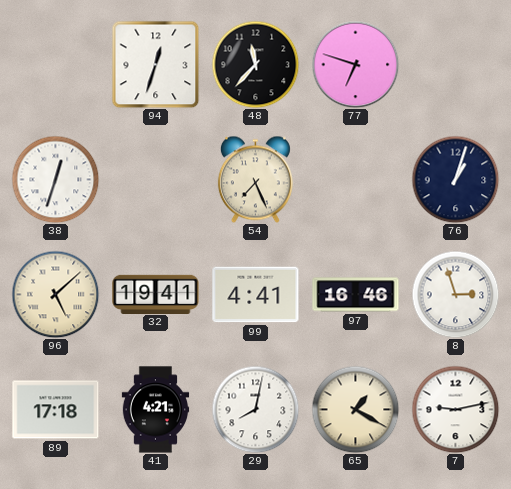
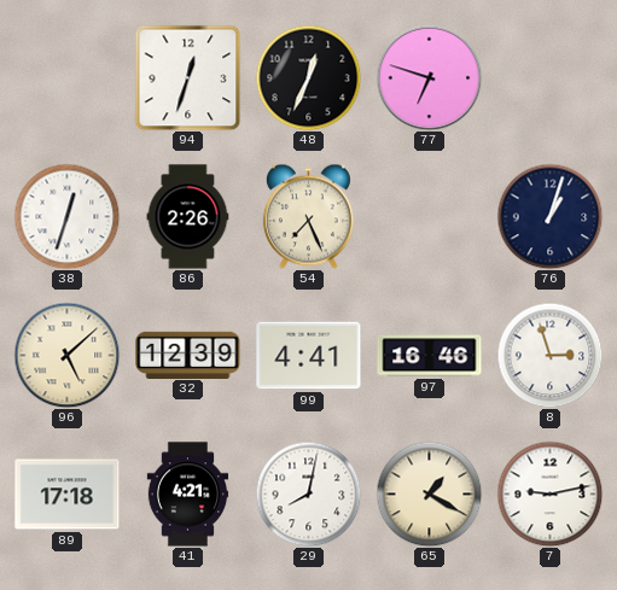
48: 11:37 -> 12:34 (308, 77)
86: none -> 2:26 (188, 217)
32: 19:41 -> 12:39 (188, 355)
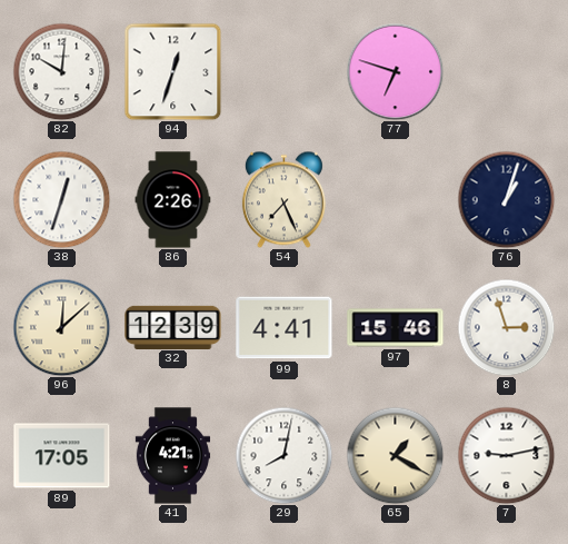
82: none -> 10:01 (61, 71)
48: 12:34 -> none (308, 77)
96: 5:08 -> 12:08 (61, 327)
97: 16:46 -> 15:46 (396, 328)
89: 17:18 -> 17:05 (62, 456)
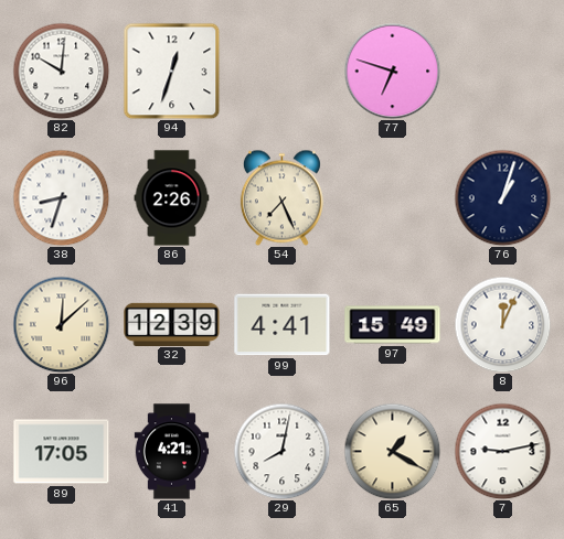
38: 12:33 -> 8:33 (61, 197)
97: 15:46 -> 15:49 (393, 325)
8: 2:57 -> 12:04 (502, 324)
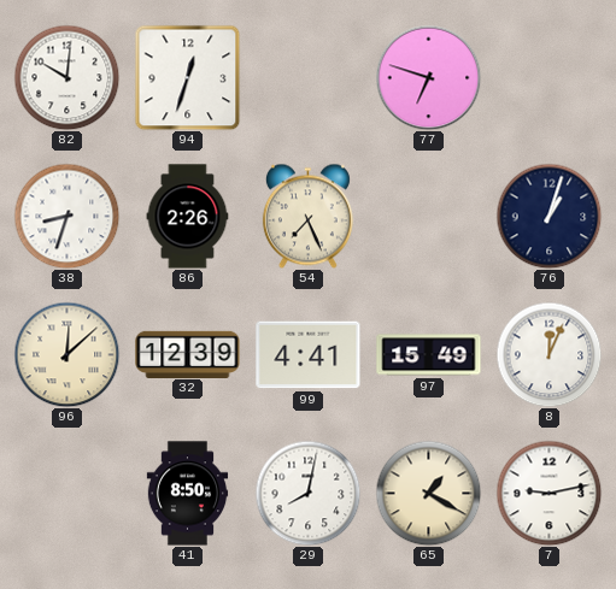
89: 17:05 -> none (62, 452)
41: 4:21 -> 8:50 (188, 494)
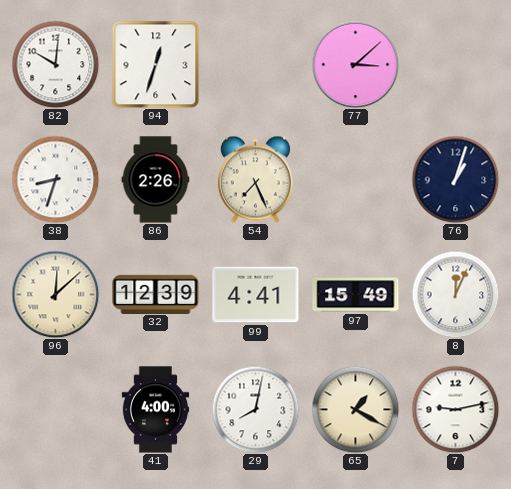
77: 6:48 -> 3:08 (355, 64)
41: 8:50 -> 4:00 (156, 410)
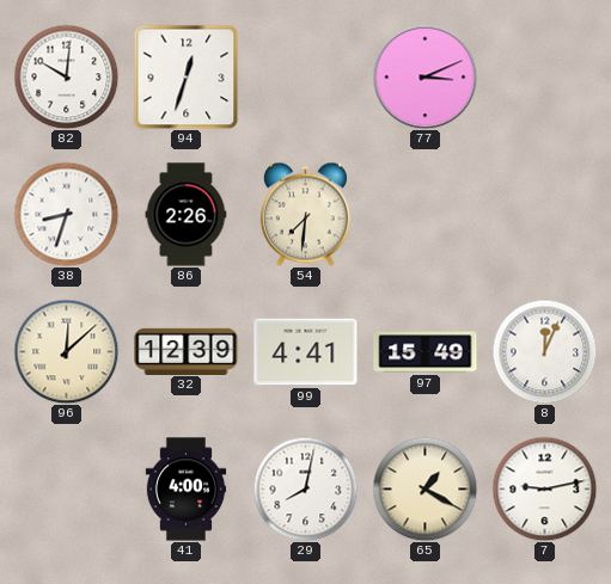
77: 3:08 -> 3:11 (424, 76)
54: 7:26 -> 7:31 (305, 214)
76: 1:03 -> none (455, 179)
